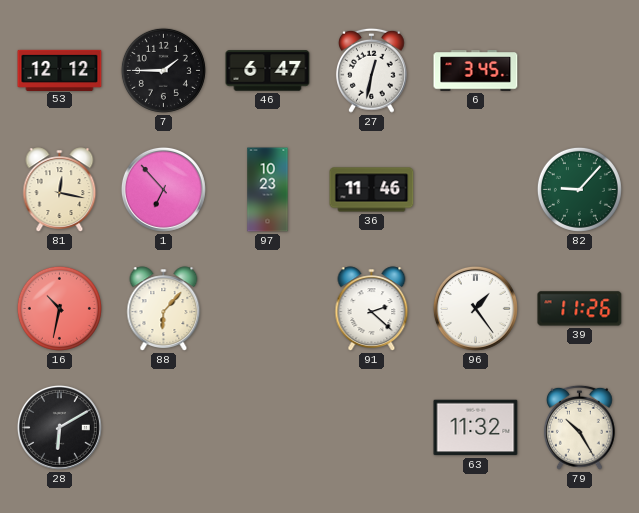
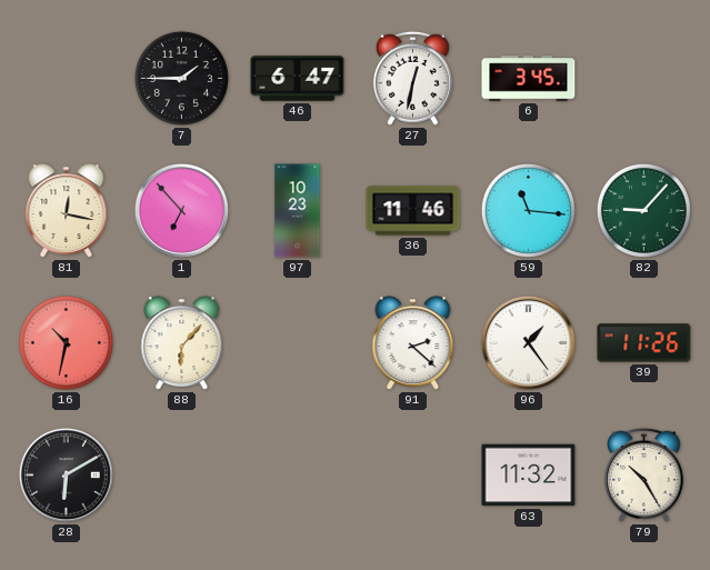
53: 12:12 -> none (60, 70)
59: none -> 11:16 (528, 210)
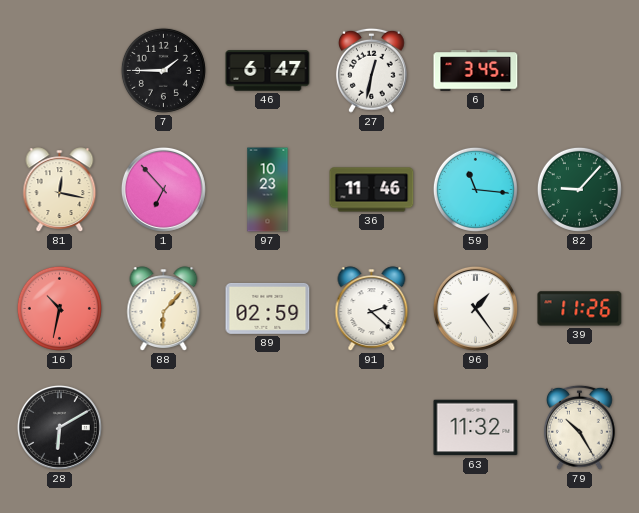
89: none -> 02:59 (268, 308)
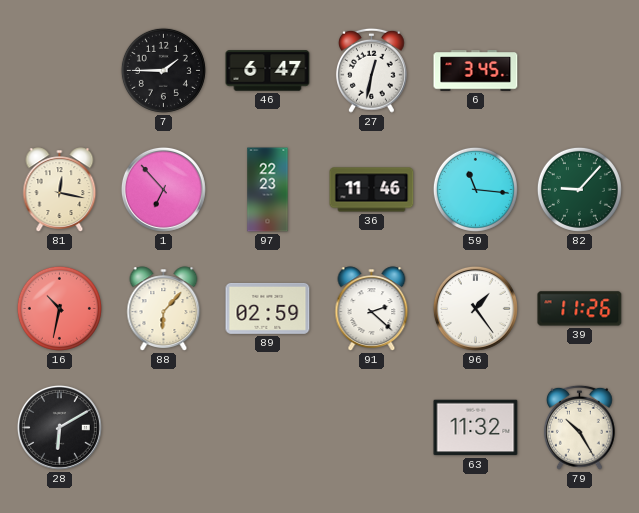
97: 10:23 -> 22:23 (268, 190)
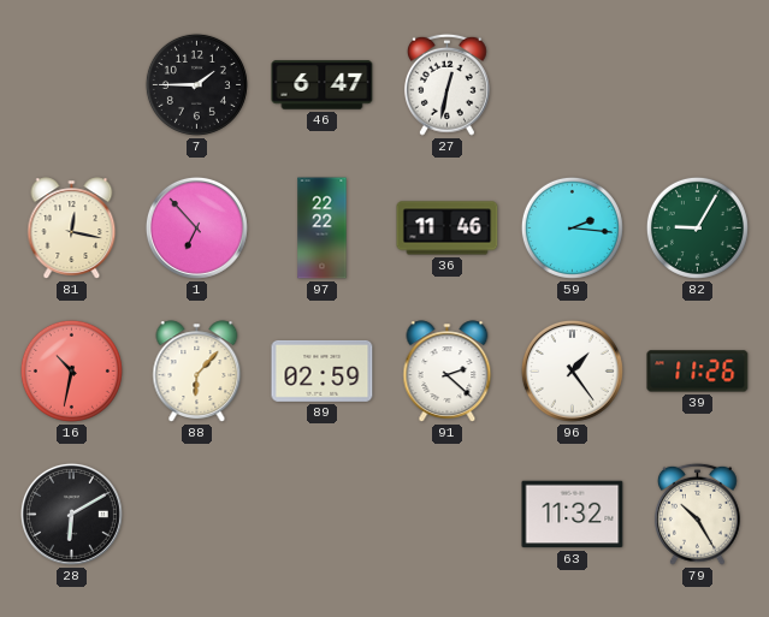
6: 3:45 -> none (476, 71)
97: 22:23 -> 22:22 (323, 229)
59: 11:16 -> 2:16 (572, 227)
82: 9:07 -> 9:05 (697, 227)
